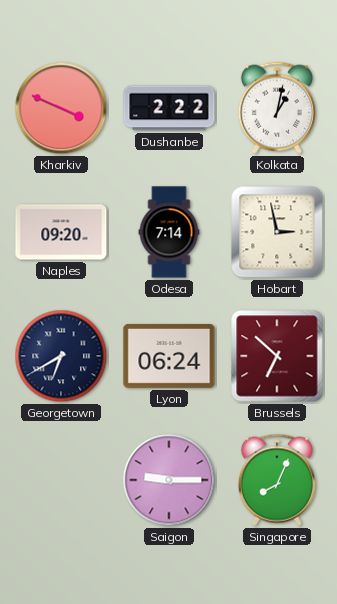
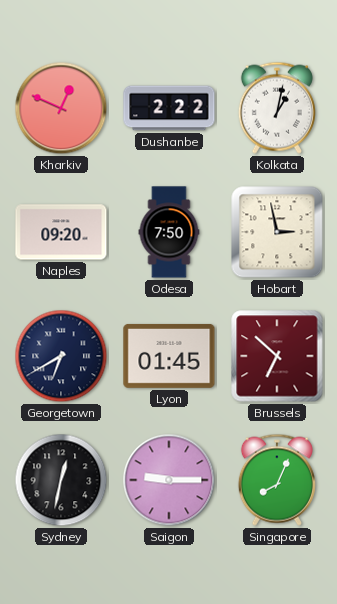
Kharkiv: 3:49 -> 12:49 (61, 108)
Odesa: 7:14 -> 7:50 (169, 232)
Lyon: 06:24 -> 01:45 (169, 356)
Sydney: none -> 12:32 (61, 480)
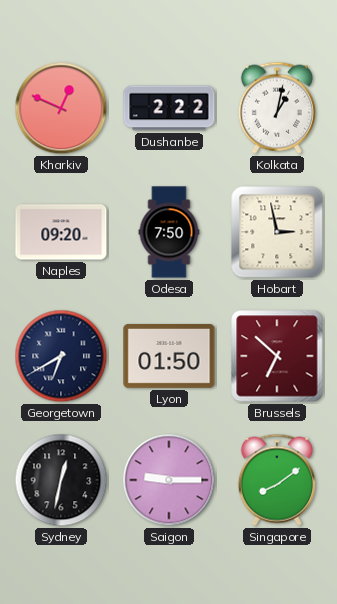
Lyon: 01:45 -> 01:50 (169, 356)
Singapore: 8:04 -> 8:09 (277, 480)
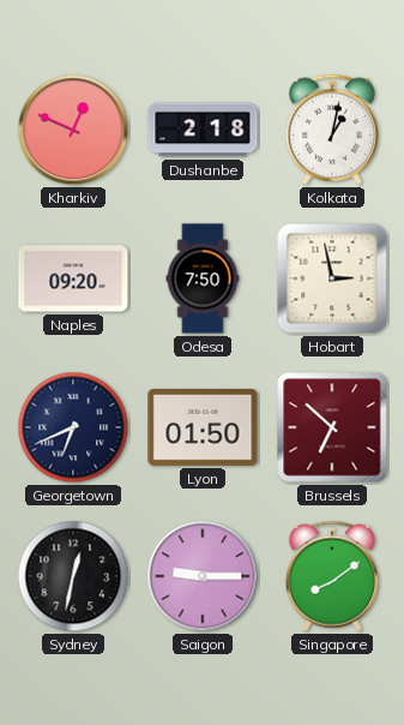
Dushanbe: 2:22 -> 2:18 (203, 130)
Georgetown: 6:40 -> 6:41 (73, 427)
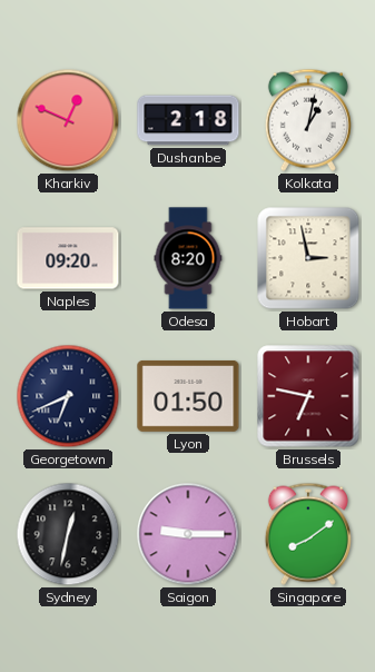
Odesa: 7:50 -> 8:20 (188, 258)
Brussels: 6:52 -> 6:47 (308, 396)
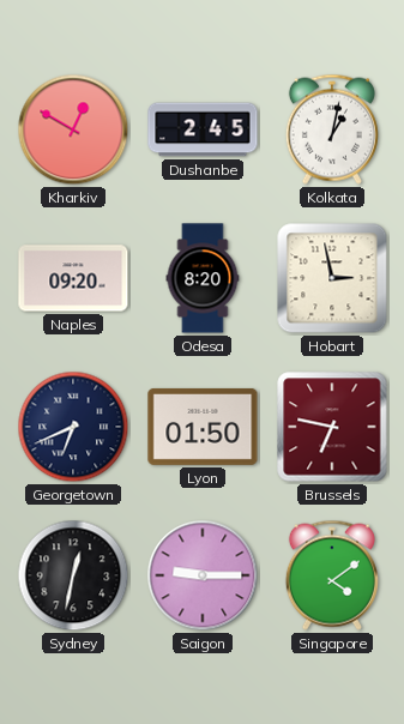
Kharkiv: 12:49 -> 12:50 (73, 129)
Dushanbe: 2:18 -> 2:45 (203, 129)
Singapore: 8:09 -> 4:09 (332, 575)
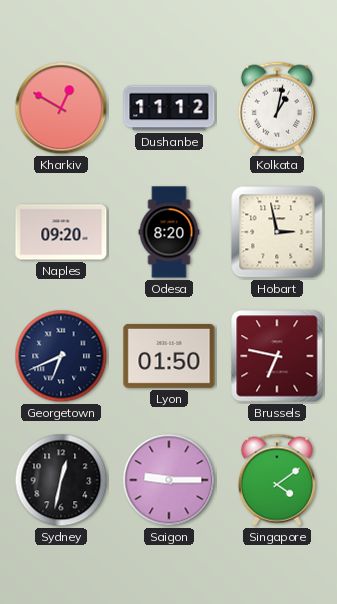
Dushanbe: 2:45 -> 11:12 (169, 108)
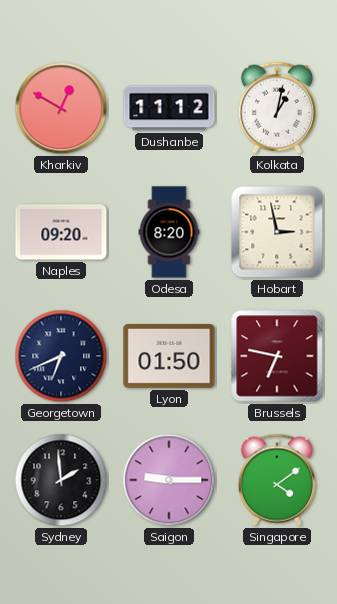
Sydney: 12:32 -> 1:59 (61, 480)
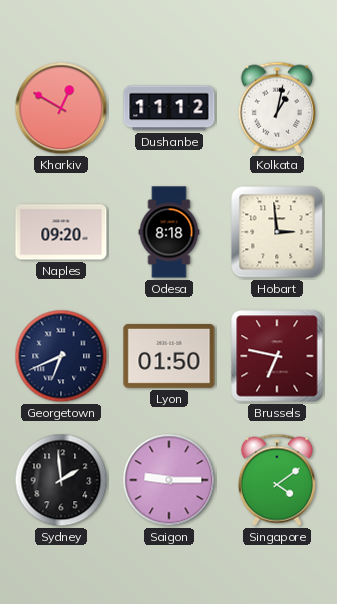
Odesa: 8:20 -> 8:18 (169, 232)
Hobart: 2:58 -> 2:59 (277, 232)
